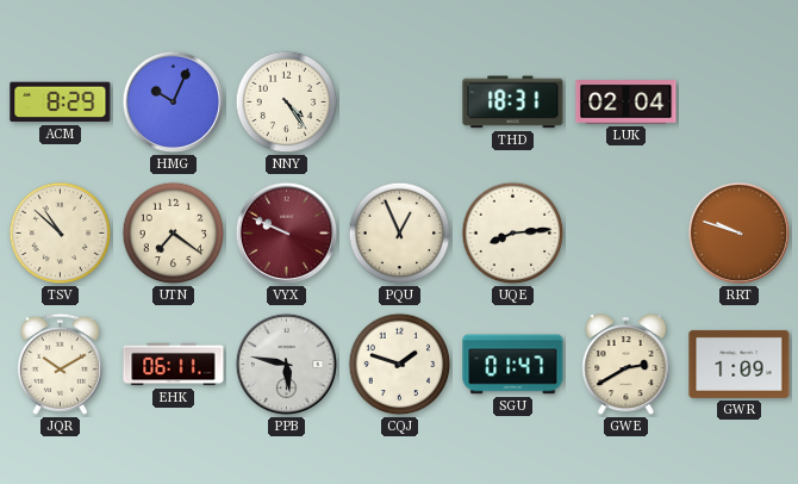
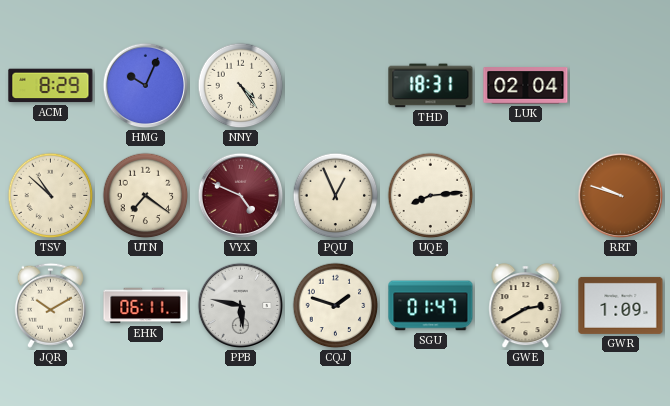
VYX: 9:49 -> 4:49 (241, 196)
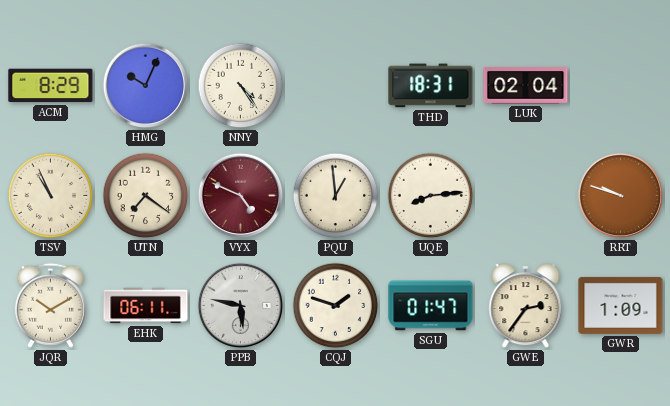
TSV: 10:52 -> 10:56 (51, 196)
PQU: 12:56 -> 12:59 (336, 196)
GWE: 2:40 -> 2:36 (526, 307)
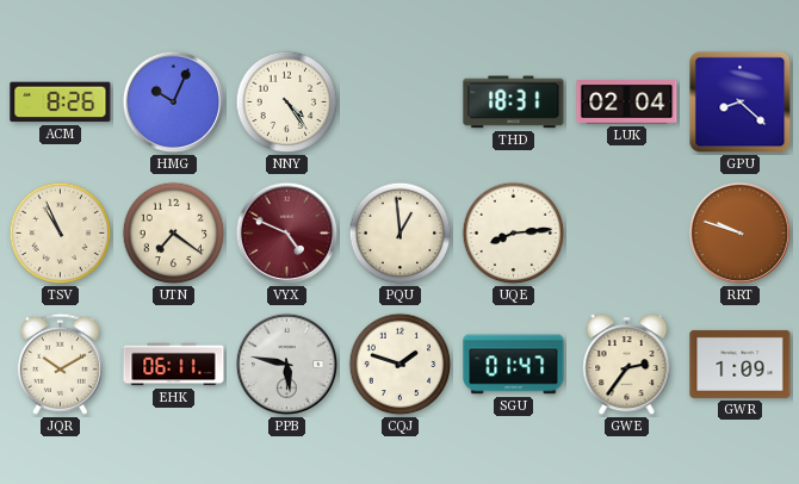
ACM: 8:29 -> 8:26 (61, 103)
GPU: none -> 8:22 (741, 103)
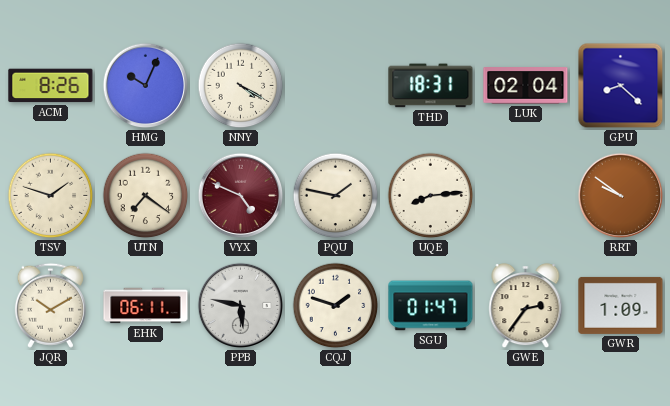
NNY: 4:24 -> 4:20 (241, 86)
TSV: 10:56 -> 1:48 (51, 196)
PQU: 12:59 -> 1:47 (336, 196)
RRT: 9:48 -> 9:51 (621, 196)
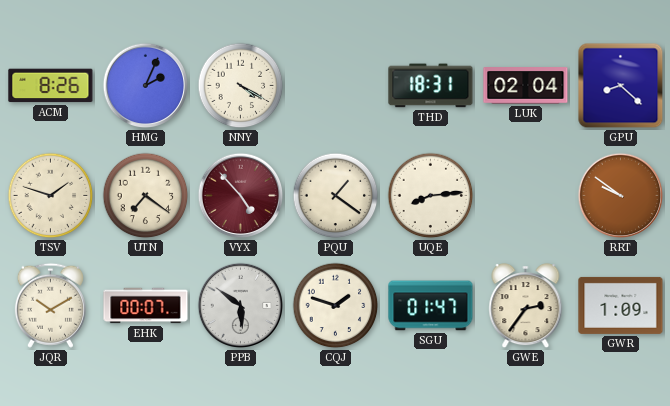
HMG: 10:04 -> 2:04 (146, 86)
VYX: 4:49 -> 4:53 (241, 196)
PQU: 1:47 -> 1:21 (336, 196)
EHK: 06:11 -> 00:07 (146, 306)
PPB: 5:47 -> 5:51 (241, 306)
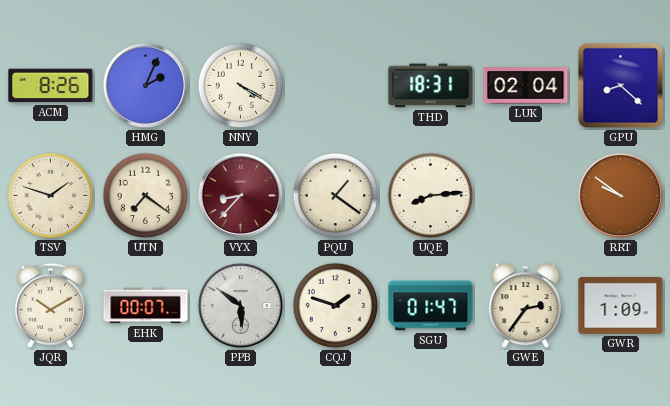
VYX: 4:53 -> 8:37 (241, 196)
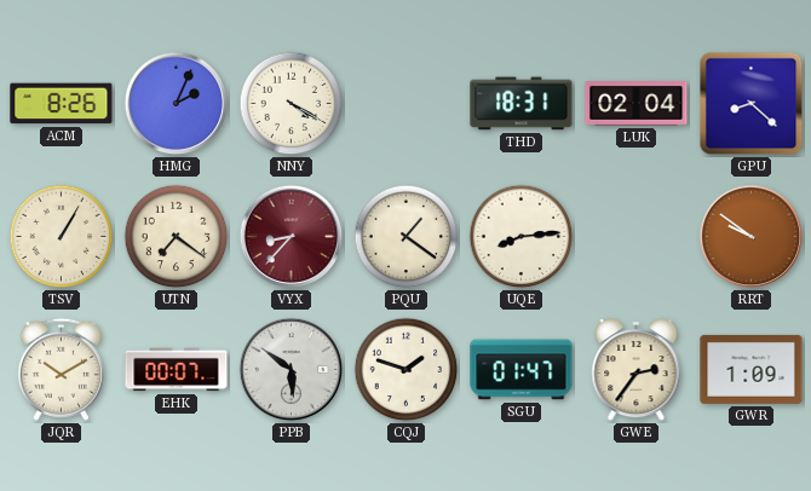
TSV: 1:48 -> 1:05 (62, 237)
